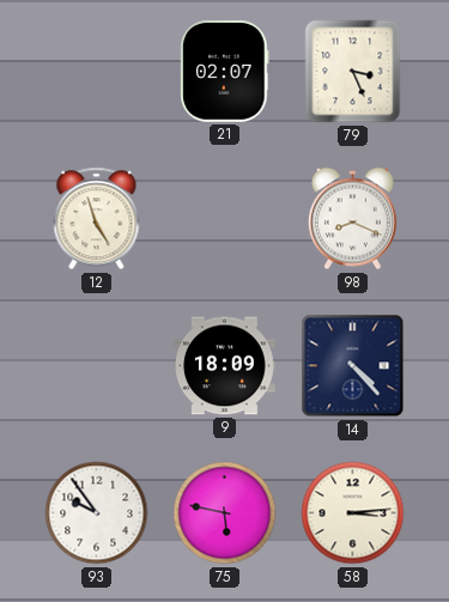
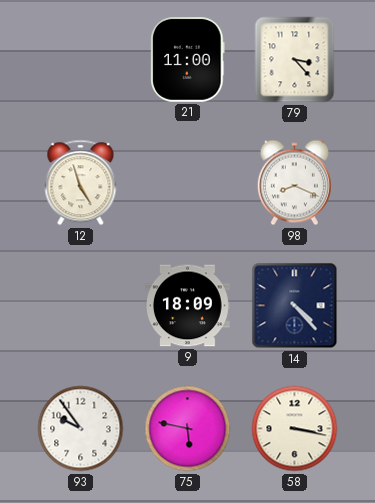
21: 02:07 -> 11:00 (188, 60)
79: 3:26 -> 3:23 (295, 60)
58: 3:14 -> 3:17 (295, 429)
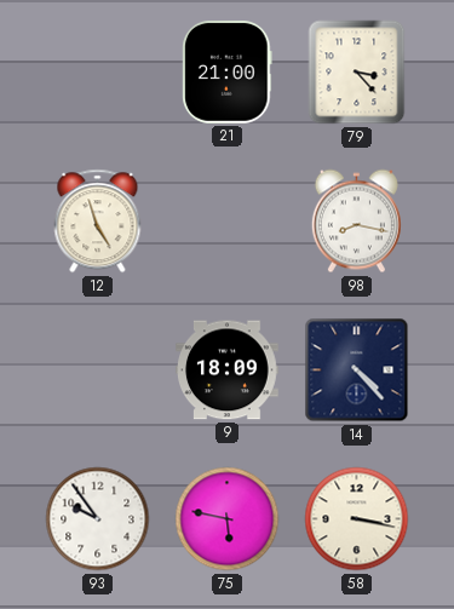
21: 11:00 -> 21:00 (228, 73)
98: 8:19 -> 8:17 (356, 222)
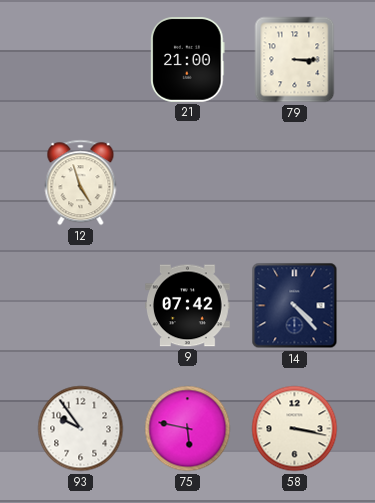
79: 3:23 -> 3:15 (295, 60)
98: 8:17 -> none (356, 222)
9: 18:09 -> 07:42 (188, 306)
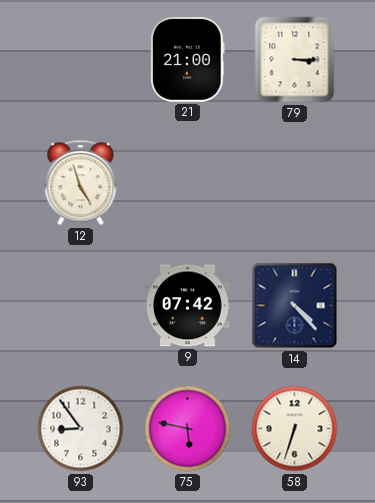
93: 9:54 -> 8:54 (81, 429)
58: 3:17 -> 6:33 (295, 429)
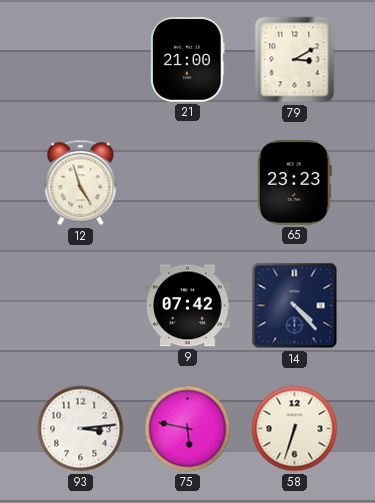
79: 3:15 -> 3:10 (295, 60)
65: none -> 23:23 (294, 182)
93: 8:54 -> 3:14 (81, 429)
